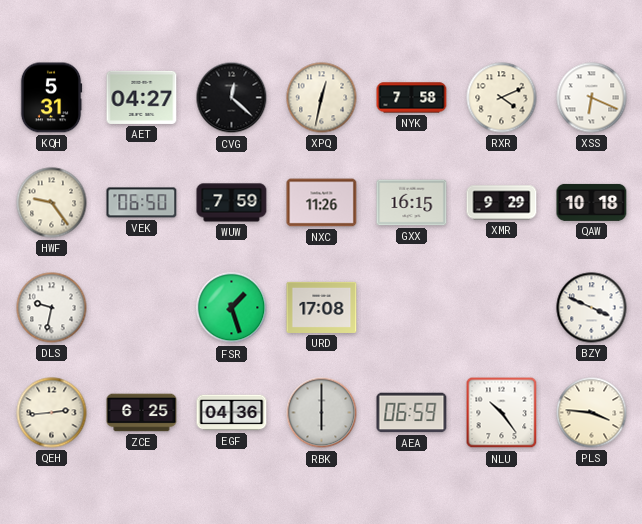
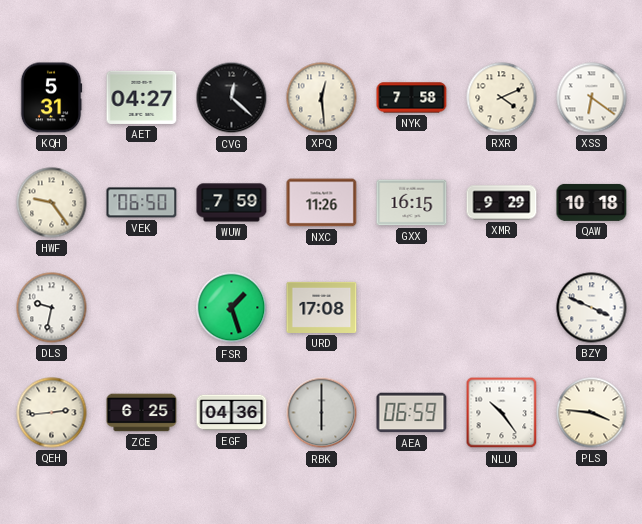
XPQ: 12:32 -> 12:29 (322, 98)
XSS: 6:19 -> 6:21 (592, 98)
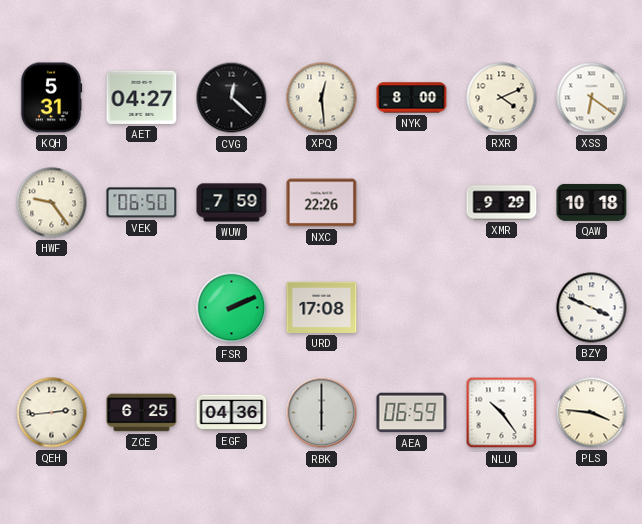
NYK: 7:58 -> 8:00 (412, 98)
NXC: 11:26 -> 22:26 (322, 203)
GXX: 16:15 -> none (412, 203)
DLS: 9:32 -> none (52, 308)
FSR: 1:27 -> 2:11 (232, 308)
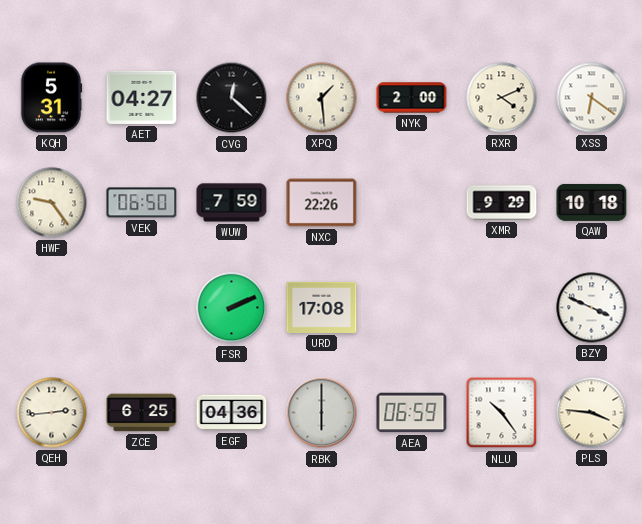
XPQ: 12:29 -> 1:29 (322, 98)
NYK: 8:00 -> 2:00 (412, 98)
